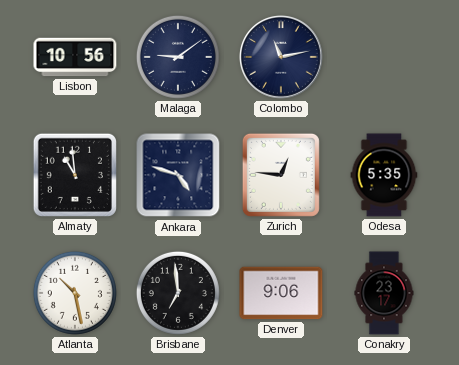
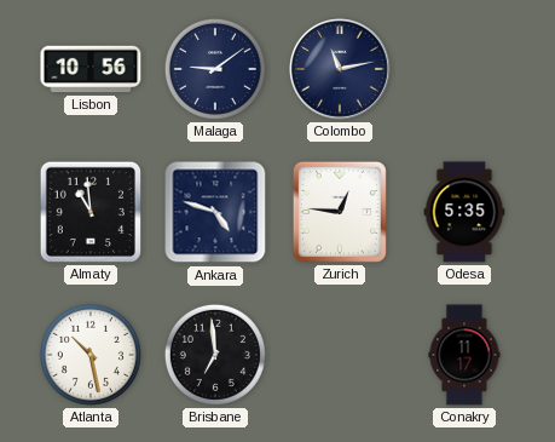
Denver: 9:06 -> none (281, 293)
Conakry: 23:17 -> 11:17 (464, 355)
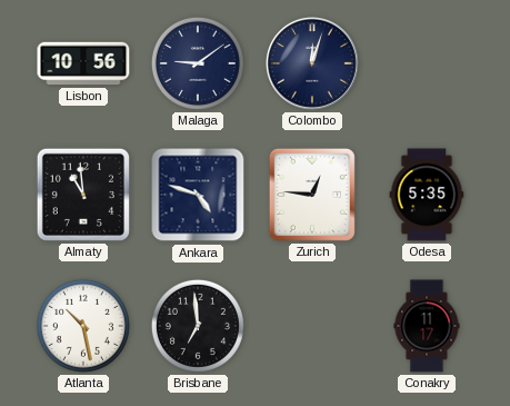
Colombo: 11:13 -> 12:03 (312, 63)
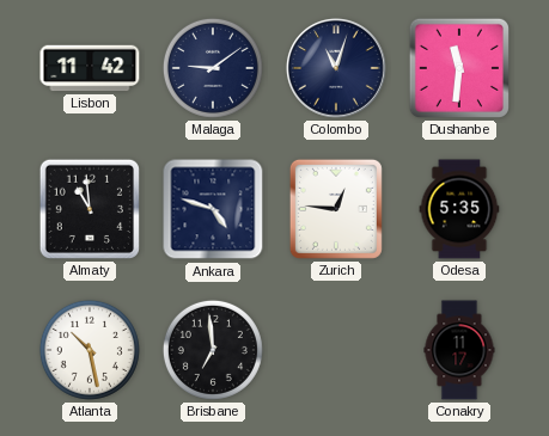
Lisbon: 10:56 -> 11:42 (90, 68)
Colombo: 12:03 -> 11:03 (336, 68)
Dushanbe: none -> 11:31 (459, 68)
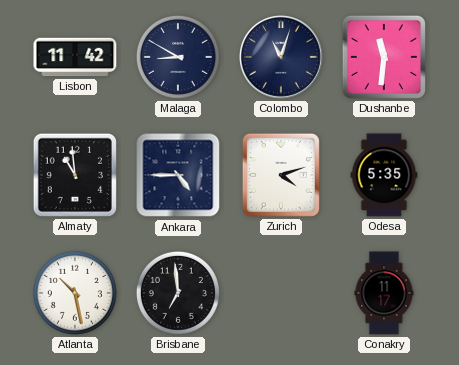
Malaga: 9:09 -> 8:50 (178, 57)
Ankara: 4:48 -> 4:45 (178, 175)
Zurich: 12:46 -> 4:12 (281, 175)
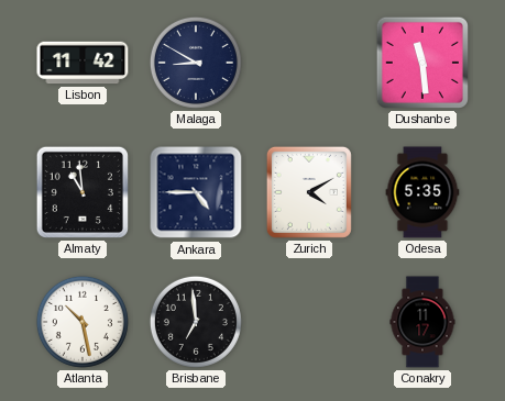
Colombo: 11:03 -> none (281, 57)
Dushanbe: 11:31 -> 11:29 (422, 63)
Zurich: 4:12 -> 4:10 (309, 192)
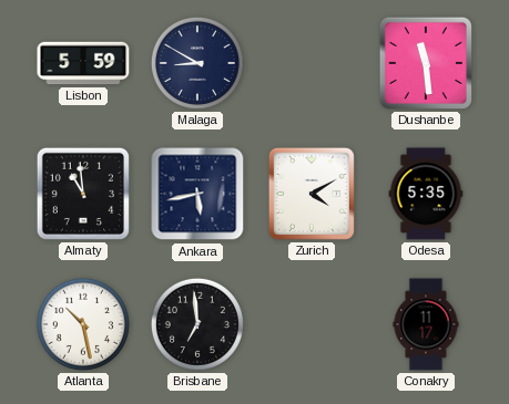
Lisbon: 11:42 -> 5:59 (83, 63)
Ankara: 4:45 -> 5:43 (197, 194)
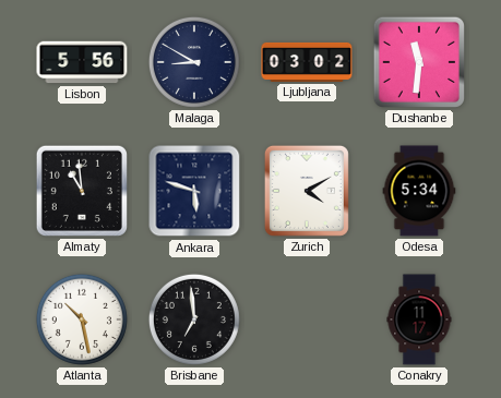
Lisbon: 5:59 -> 5:56 (82, 62)
Ljubljana: none -> 03:02 (307, 62)
Dushanbe: 11:29 -> 11:31 (419, 62)
Ankara: 5:43 -> 5:48 (194, 191)
Odesa: 5:35 -> 5:34 (419, 191)
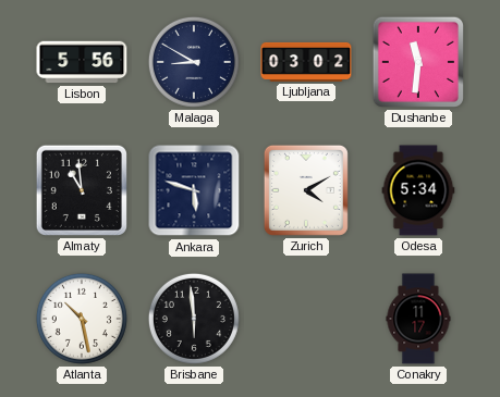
Brisbane: 6:59 -> 5:59 (194, 319)
